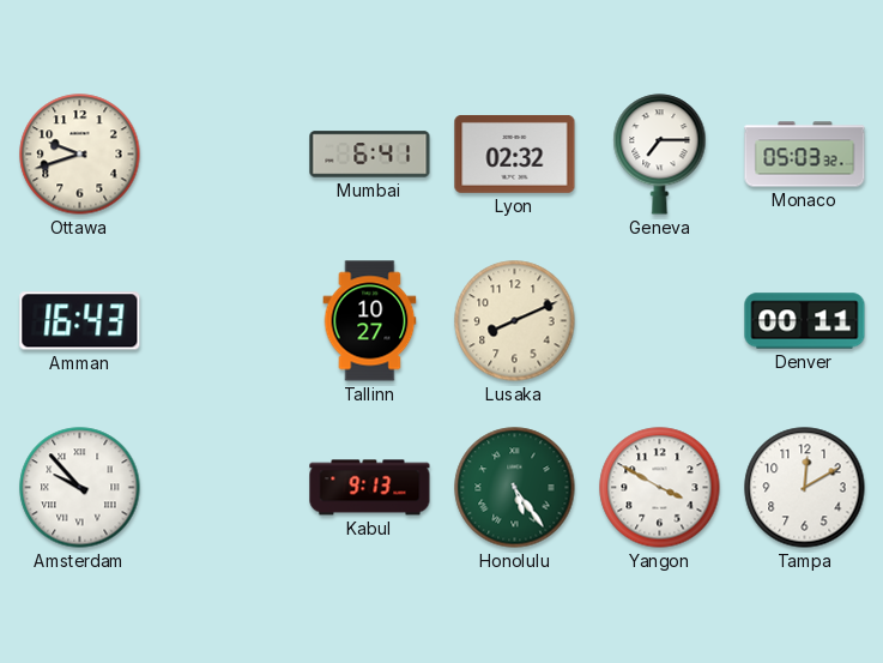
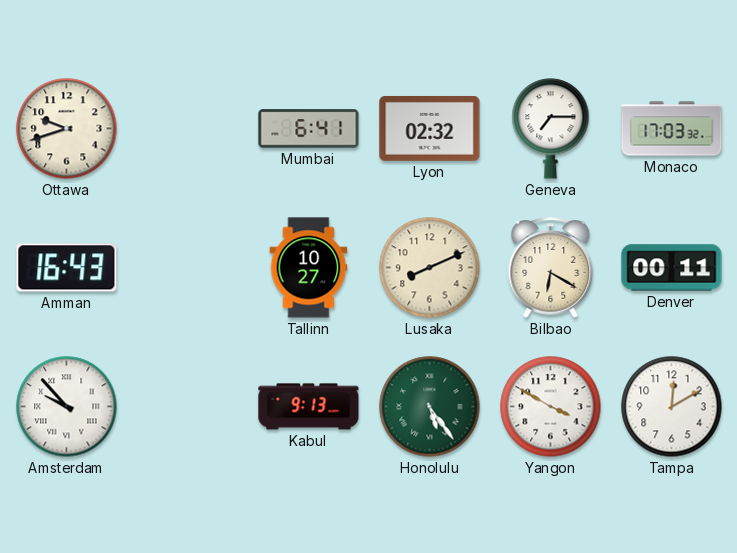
Monaco: 05:03 -> 17:03 (672, 129)
Bilbao: none -> 6:20 (551, 268)
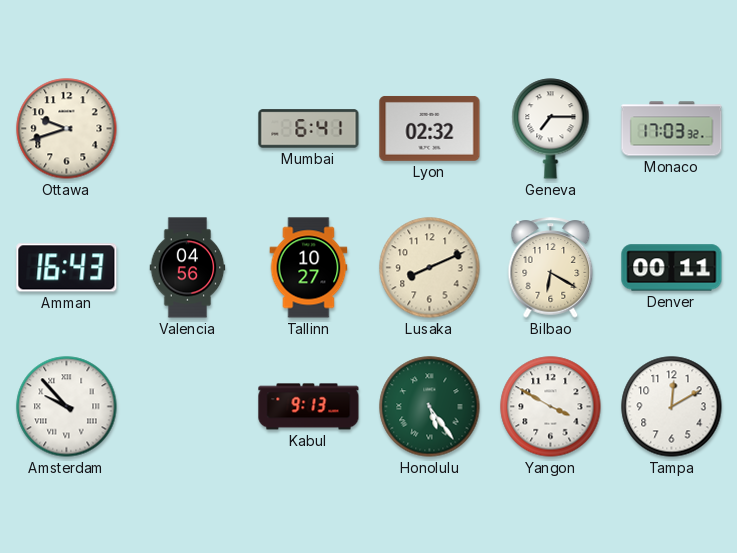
Valencia: none -> 04:56 (188, 268)
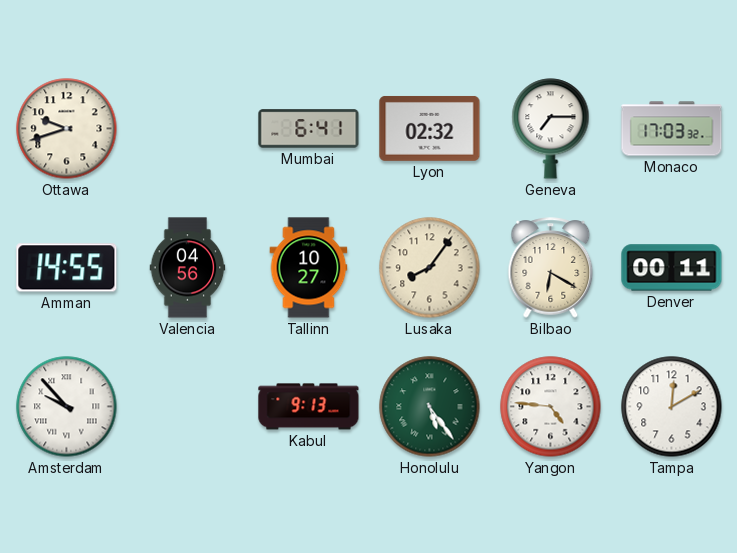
Amman: 16:43 -> 14:55 (67, 268)
Lusaka: 8:11 -> 8:06 (430, 268)
Yangon: 3:50 -> 4:46 (551, 407)
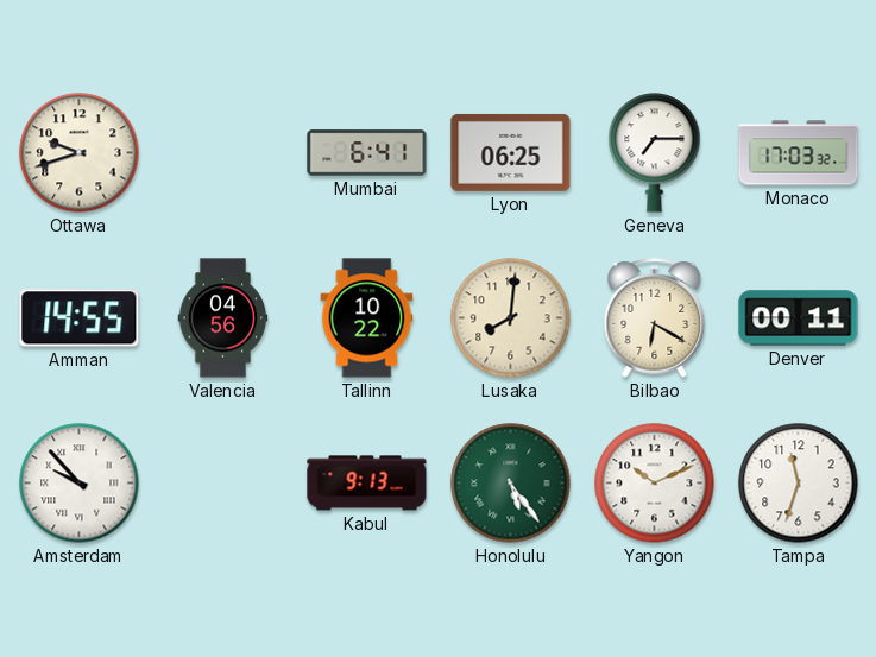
Lyon: 02:32 -> 06:25 (511, 152)
Tallinn: 10:27 -> 10:22 (367, 318)
Lusaka: 8:06 -> 8:01 (511, 318)
Yangon: 4:46 -> 10:11 (655, 484)
Tampa: 12:10 -> 11:33 (799, 484)
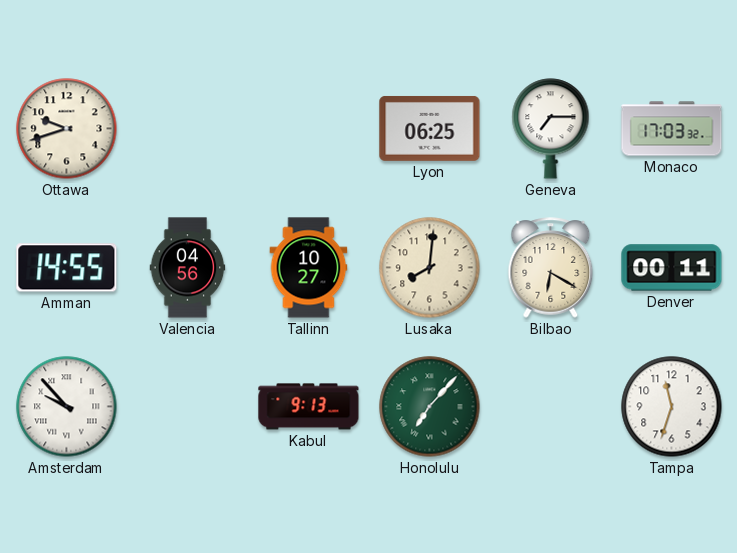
Mumbai: 6:41 -> none (367, 153)
Tallinn: 10:22 -> 10:27 (309, 268)
Honolulu: 5:24 -> 7:07 (430, 407)
Yangon: 10:11 -> none (655, 484)
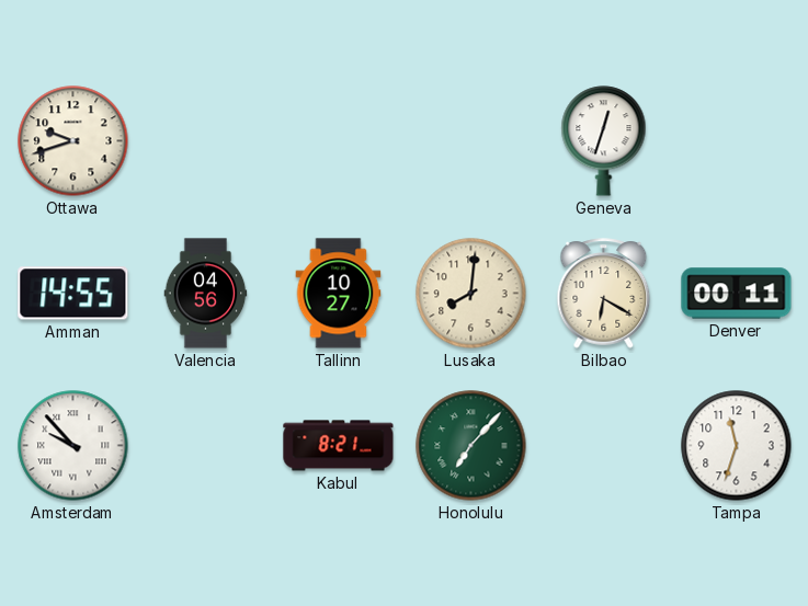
Lyon: 06:25 -> none (430, 128)
Geneva: 7:15 -> 12:33 (604, 141)
Monaco: 17:03 -> none (672, 129)
Kabul: 9:13 -> 8:21 (339, 446)
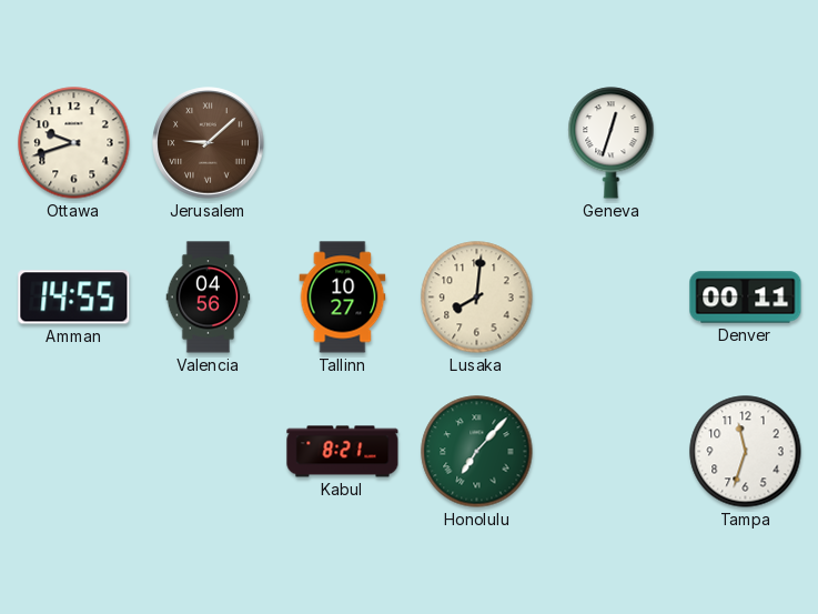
Jerusalem: none -> 9:08 (209, 143)
Bilbao: 6:20 -> none (604, 294)
Amsterdam: 9:53 -> none (73, 446)
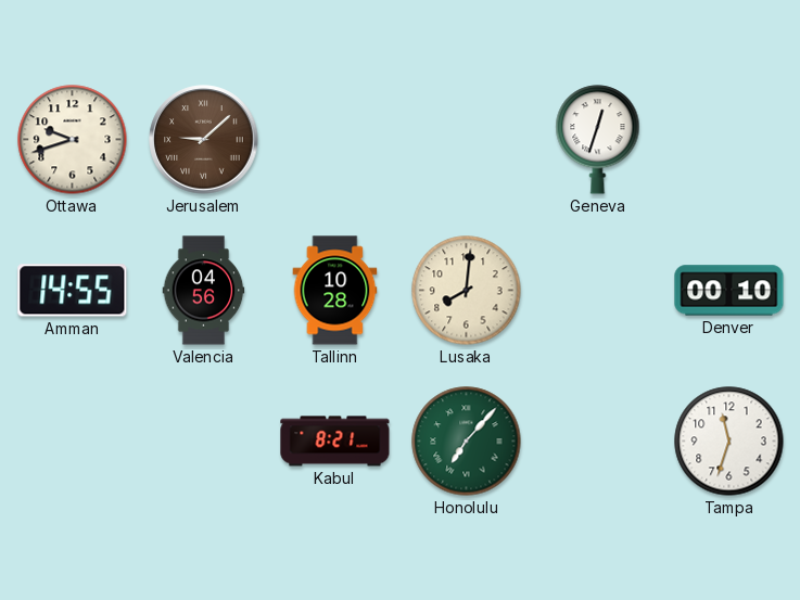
Tallinn: 10:27 -> 10:28 (335, 291)
Denver: 00:11 -> 00:10 (729, 291)
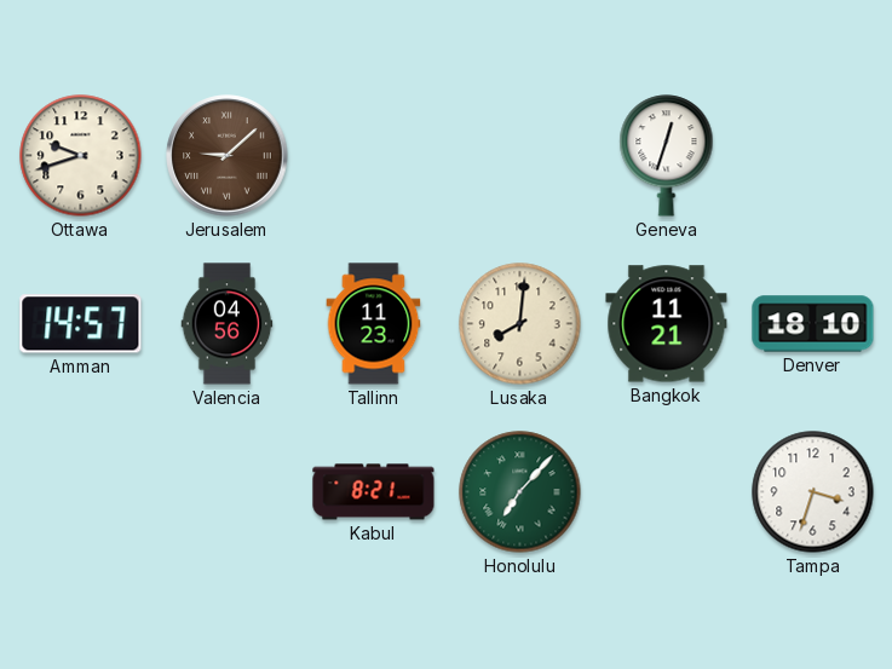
Amman: 14:55 -> 14:57 (81, 324)
Tallinn: 10:28 -> 11:23 (374, 324)
Bangkok: none -> 11:21 (667, 324)
Denver: 00:10 -> 18:10 (813, 324)
Tampa: 11:33 -> 3:33 (813, 492)
